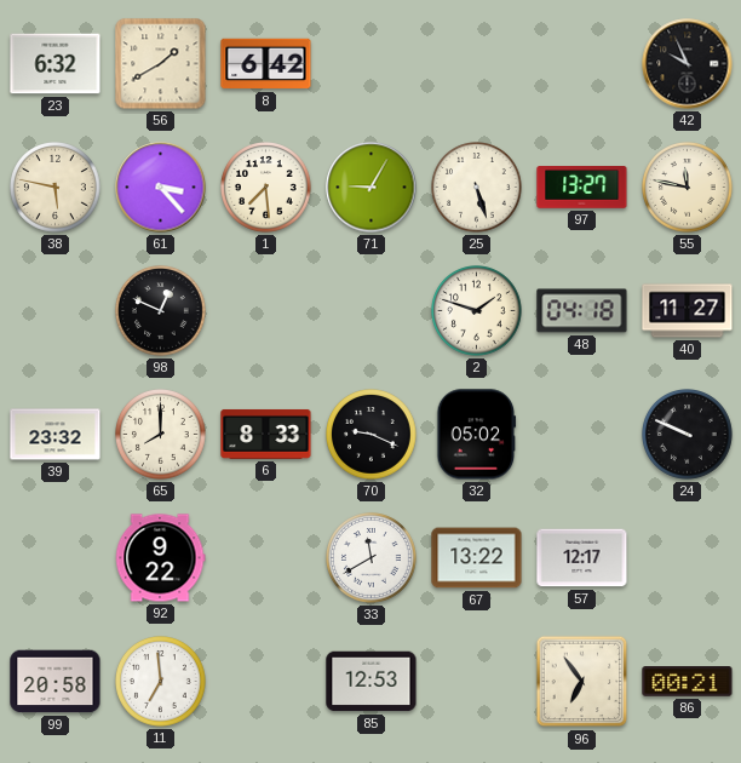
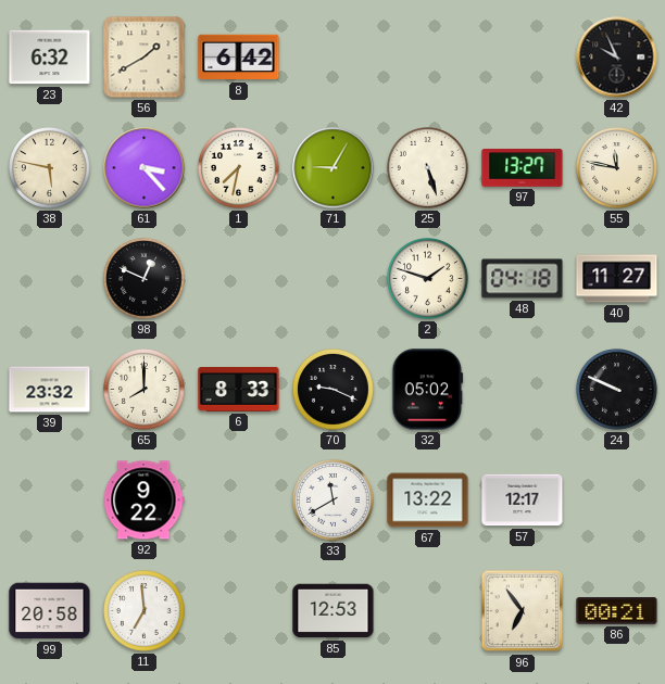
1: 7:29 -> 7:32 (239, 168)
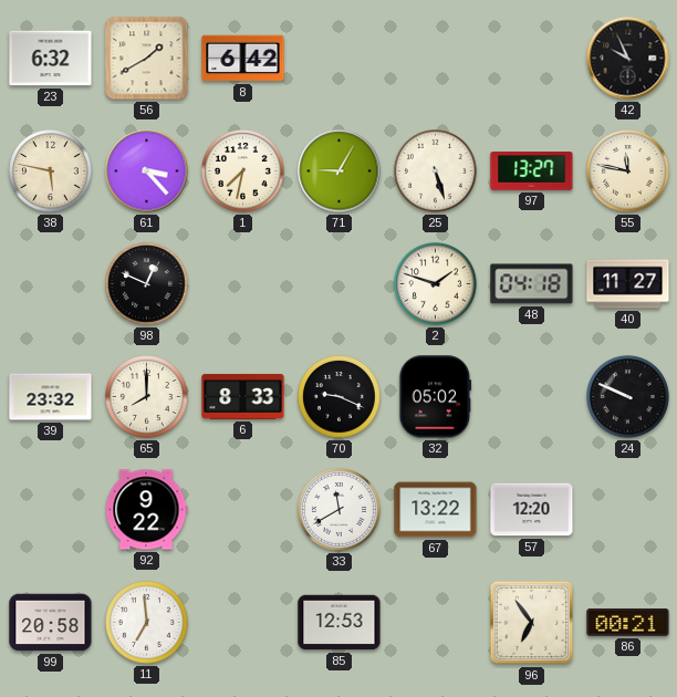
57: 12:17 -> 12:20 (532, 510)
